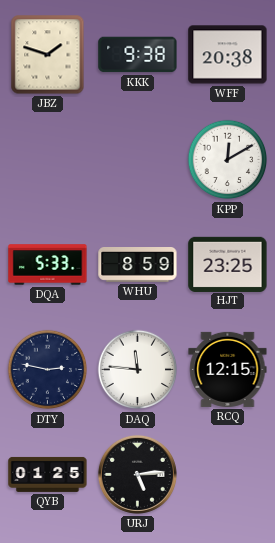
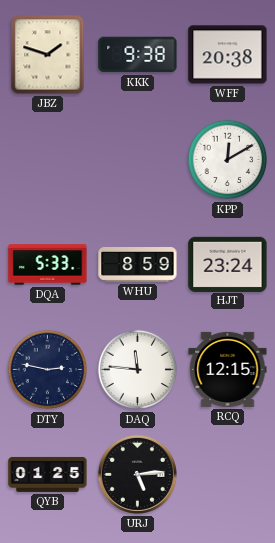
HJT: 23:25 -> 23:24 (228, 264)
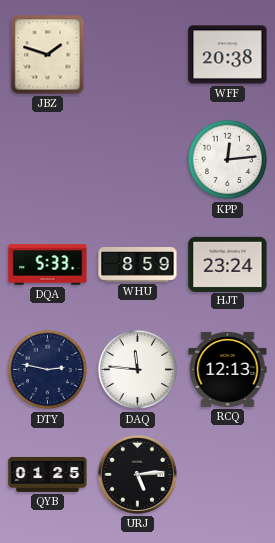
KKK: 9:38 -> none (138, 55)
KPP: 12:10 -> 12:14 (228, 160)
RCQ: 12:15 -> 12:13 (228, 369)
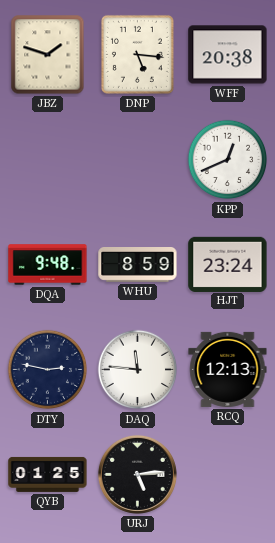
DNP: none -> 5:16 (137, 54)
KPP: 12:14 -> 12:41 (228, 160)
DQA: 5:33 -> 9:48 (48, 265)
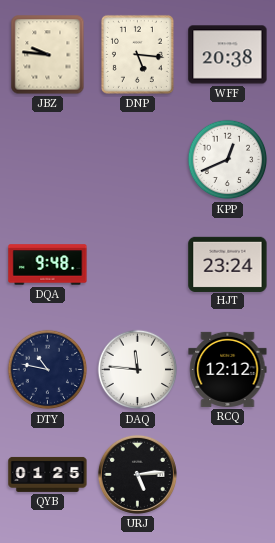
JBZ: 1:48 -> 9:46 (48, 55)
WHU: 8:59 -> none (138, 265)
DTY: 2:47 -> 10:47 (48, 370)
RCQ: 12:13 -> 12:12 (228, 369)
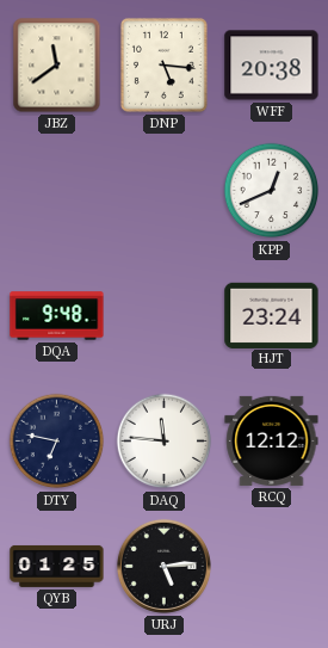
JBZ: 9:46 -> 11:39 (57, 66)
DTY: 10:47 -> 6:47 (57, 442)
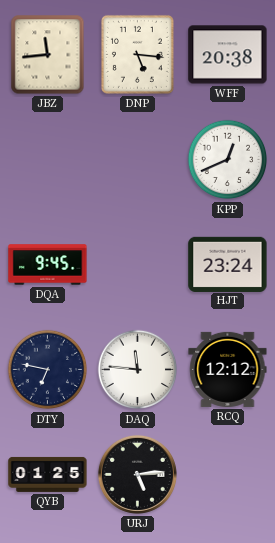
JBZ: 11:39 -> 11:44 (48, 55)
DQA: 9:48 -> 9:45 (48, 265)
